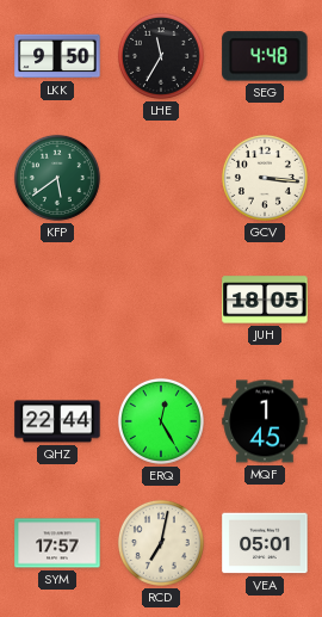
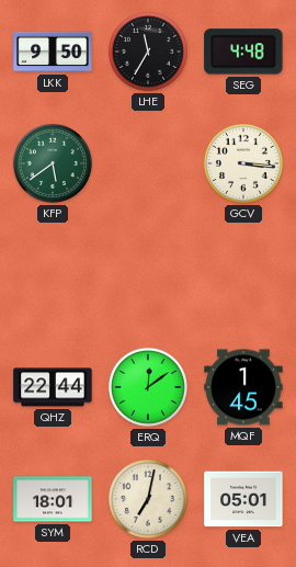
JUH: 18:05 -> none (265, 300)
ERQ: 12:25 -> 12:09 (148, 387)
SYM: 17:57 -> 18:01 (53, 499)
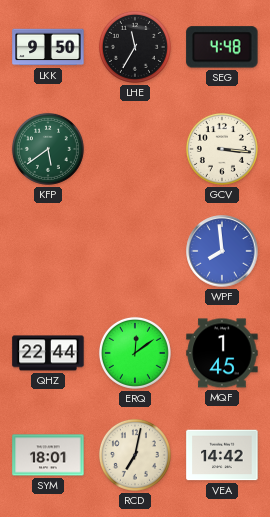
WPF: none -> 7:59 (222, 251)
VEA: 05:01 -> 14:42 (222, 455)
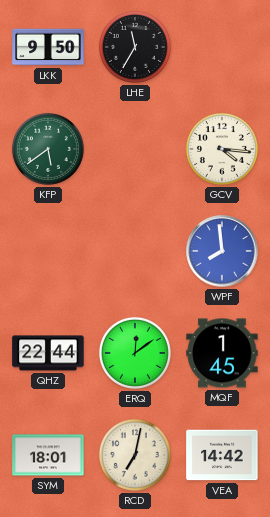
SEG: 4:48 -> none (222, 47)
GCV: 3:16 -> 4:16 (222, 149)
